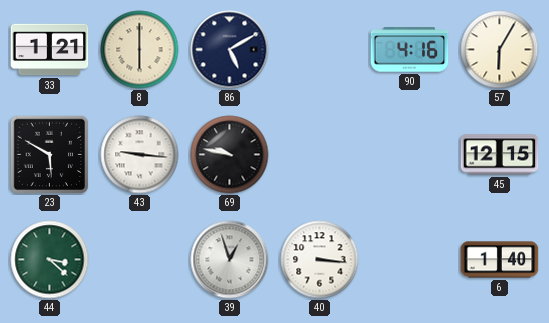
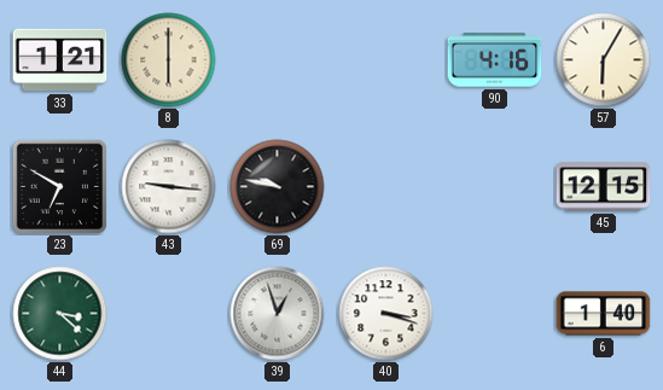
86: 5:10 -> none (230, 50)
23: 5:50 -> 6:50 (59, 186)
40: 3:16 -> 3:18 (386, 314)
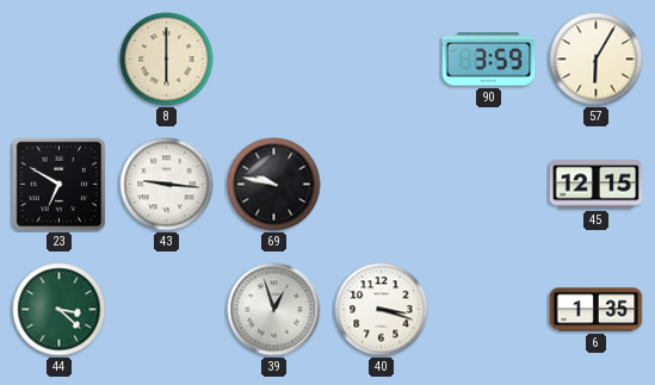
33: 1:21 -> none (60, 60)
90: 4:16 -> 3:59 (489, 60)
6: 1:40 -> 1:35 (597, 310)
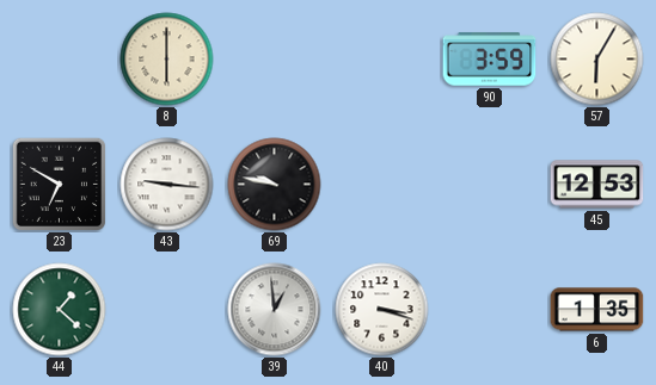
45: 12:15 -> 12:53 (597, 185)
44: 3:22 -> 1:22 (60, 310)
39: 12:57 -> 12:59 (275, 310)
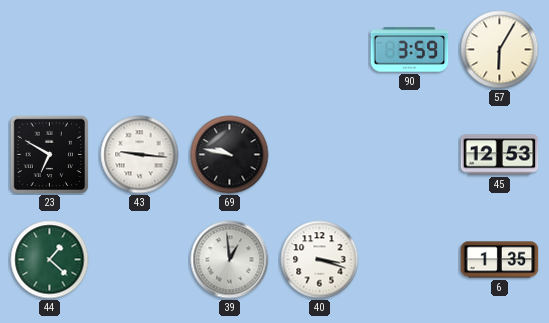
8: 6:00 -> none (167, 60)
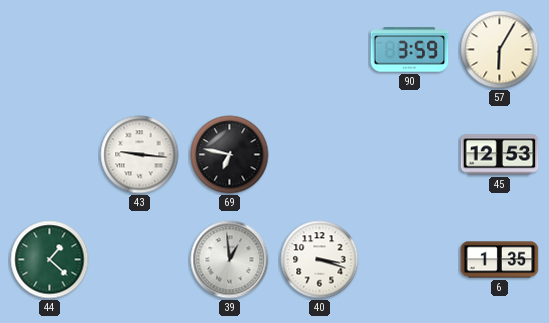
23: 6:50 -> none (49, 154)
69: 9:47 -> 6:47 (230, 155)
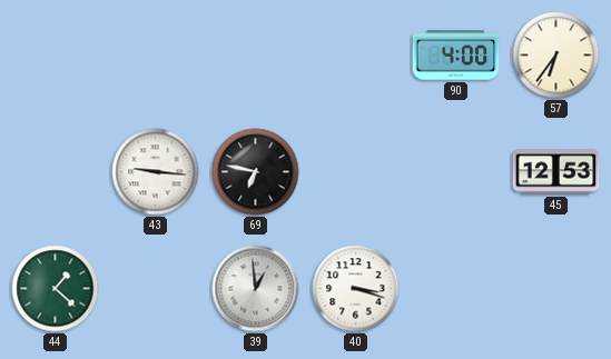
90: 3:59 -> 4:00 (456, 56)
57: 6:05 -> 6:36 (556, 56)
6: 1:35 -> none (500, 260)
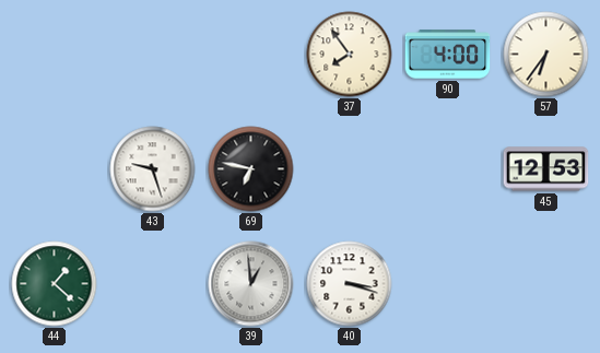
37: none -> 7:54 (350, 55)
43: 9:16 -> 9:27 (153, 169)
